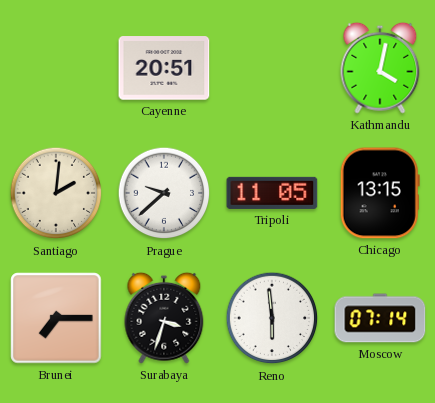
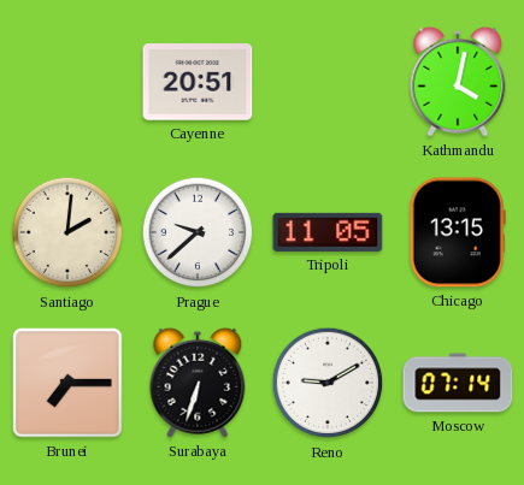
Surabaya: 3:33 -> 6:33 (198, 383)
Reno: 5:59 -> 9:10 (328, 383)
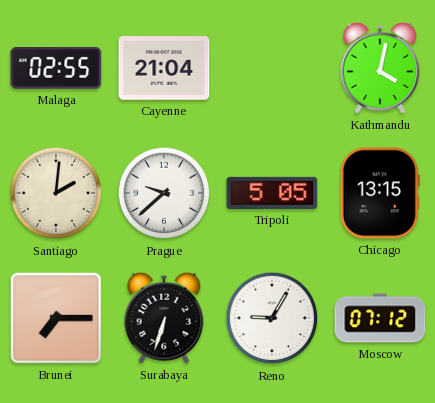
Malaga: none -> 02:55 (56, 69)
Cayenne: 20:51 -> 21:04 (164, 68)
Tripoli: 11:05 -> 5:05 (272, 193)
Reno: 9:10 -> 9:05 (272, 318)
Moscow: 07:14 -> 07:12 (380, 318)
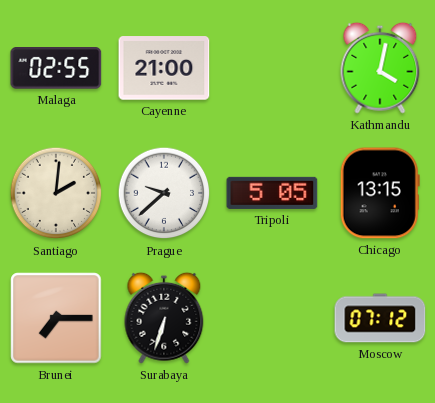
Cayenne: 21:04 -> 21:00 (164, 68)
Reno: 9:05 -> none (272, 318)
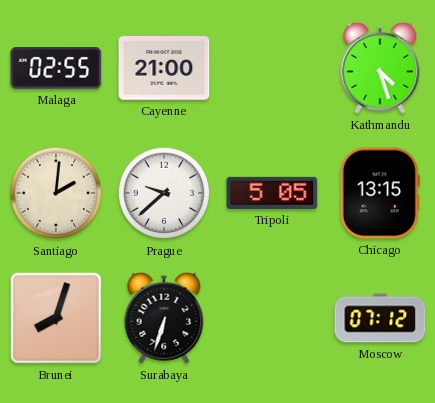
Kathmandu: 4:02 -> 4:27 (380, 68)
Brunei: 7:15 -> 8:03 (56, 318)
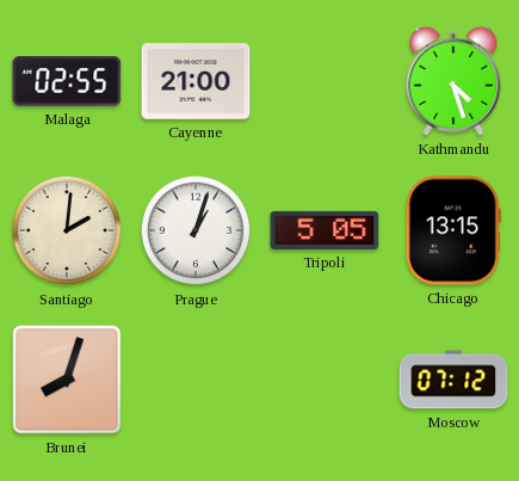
Prague: 9:38 -> 1:03 (196, 230)
Surabaya: 6:33 -> none (164, 318)
